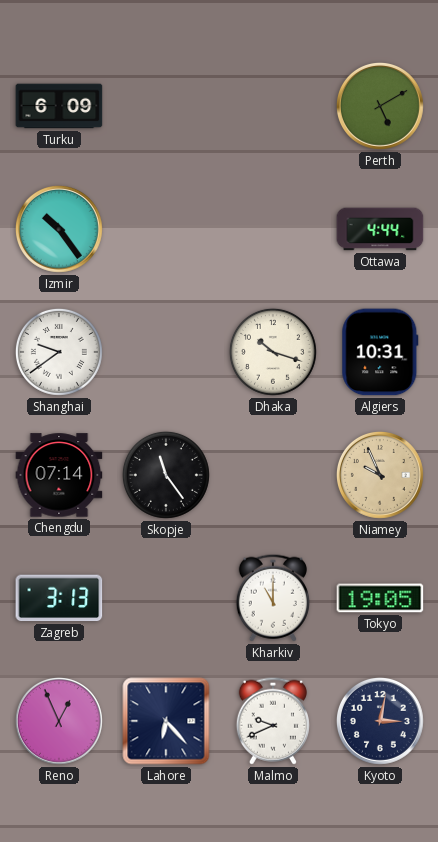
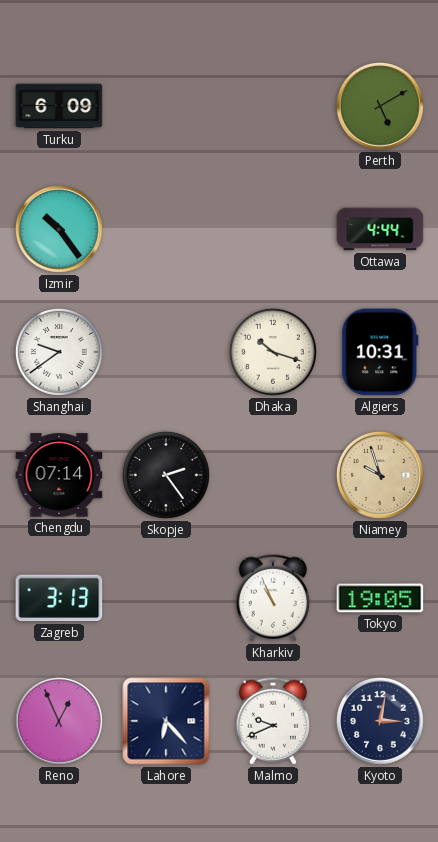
Skopje: 11:24 -> 2:24 (166, 475)
Niamey: 9:56 -> 9:57 (380, 475)
Kharkiv: 11:00 -> 10:56 (273, 598)
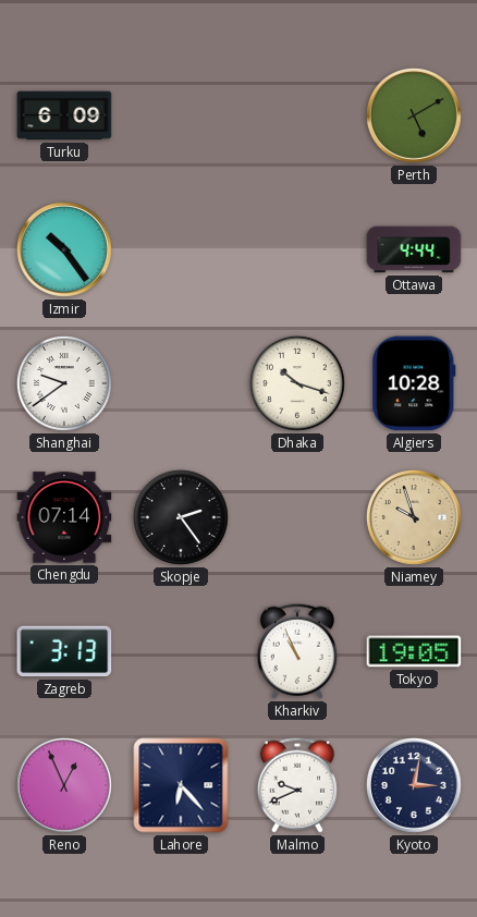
Algiers: 10:31 -> 10:28 (414, 383)
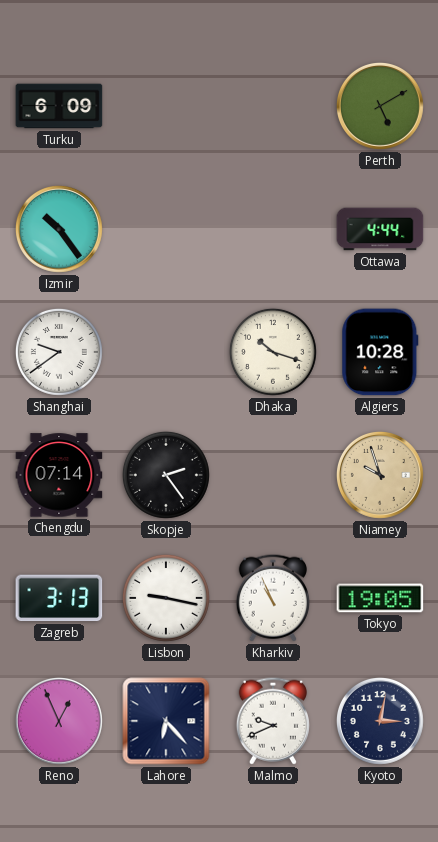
Lisbon: none -> 9:17 (166, 598)
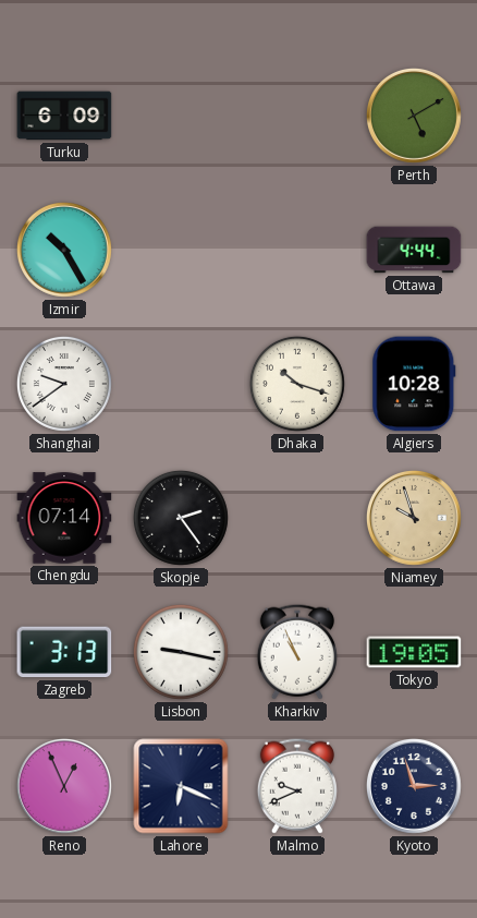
Izmir: 10:24 -> 10:25 (64, 250)
Lahore: 6:23 -> 6:19 (181, 786)
Kyoto: 3:02 -> 2:57 (414, 786)
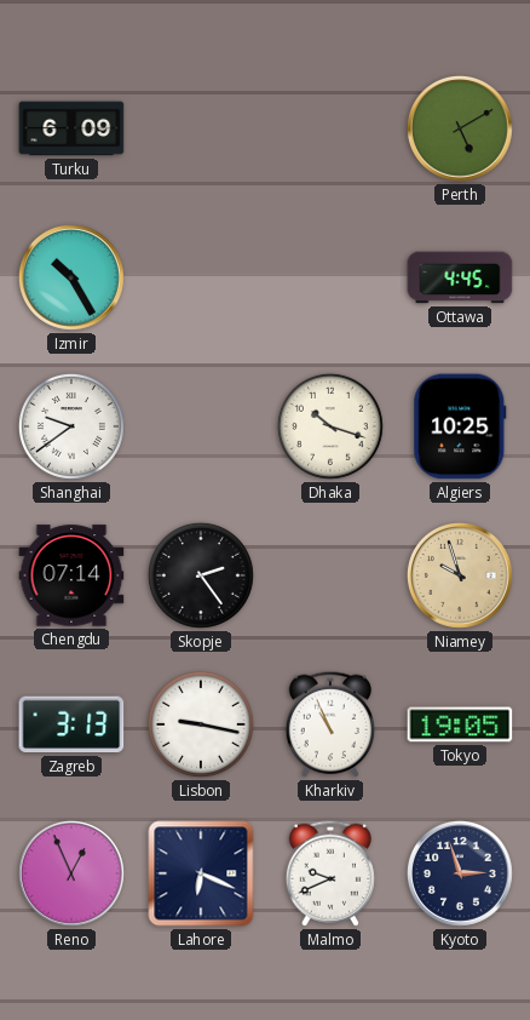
Ottawa: 4:44 -> 4:45 (460, 277)
Algiers: 10:28 -> 10:25 (460, 426)
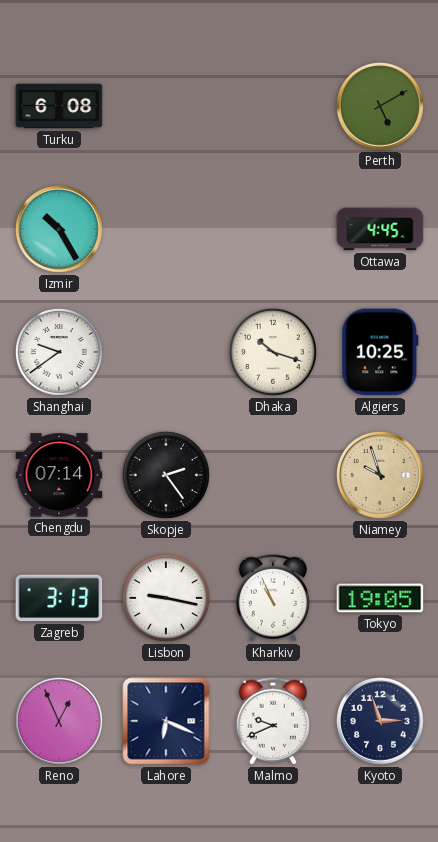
Turku: 6:09 -> 6:08 (59, 106)
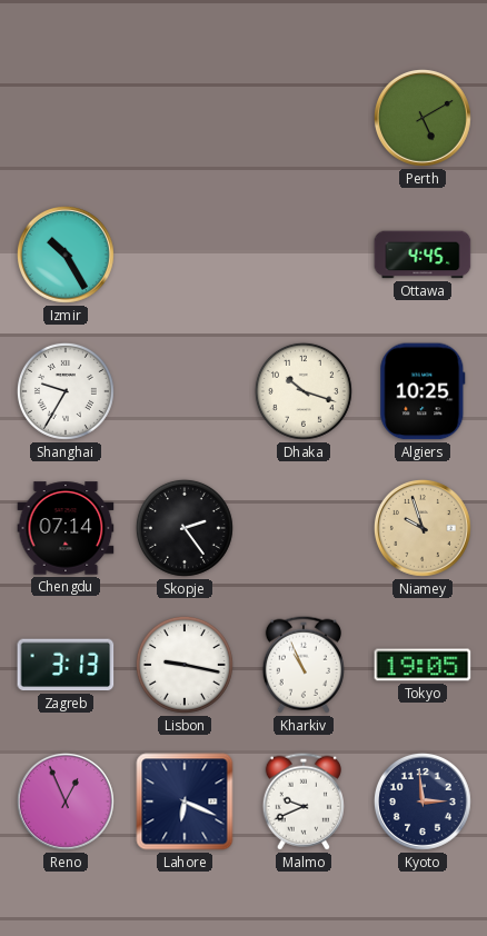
Turku: 6:08 -> none (59, 106)
Shanghai: 9:39 -> 9:35 (66, 391)
Kyoto: 2:57 -> 2:59 (423, 801)
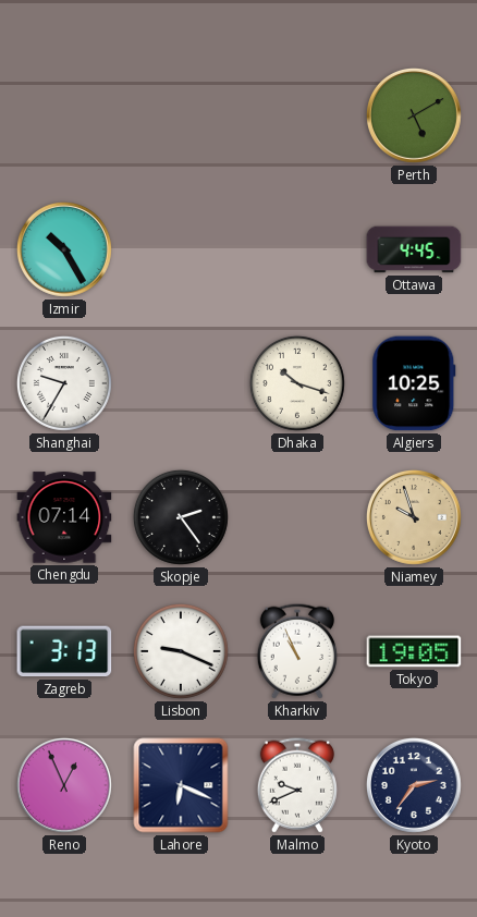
Lisbon: 9:17 -> 9:19 (181, 651)
Kyoto: 2:59 -> 2:36 (414, 785)
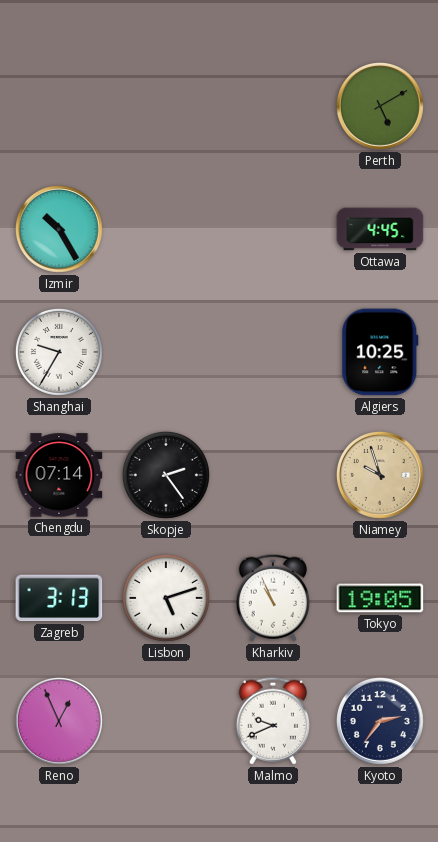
Dhaka: 10:18 -> none (297, 383)
Lisbon: 9:19 -> 5:12 (166, 598)
Lahore: 6:19 -> none (181, 785)
